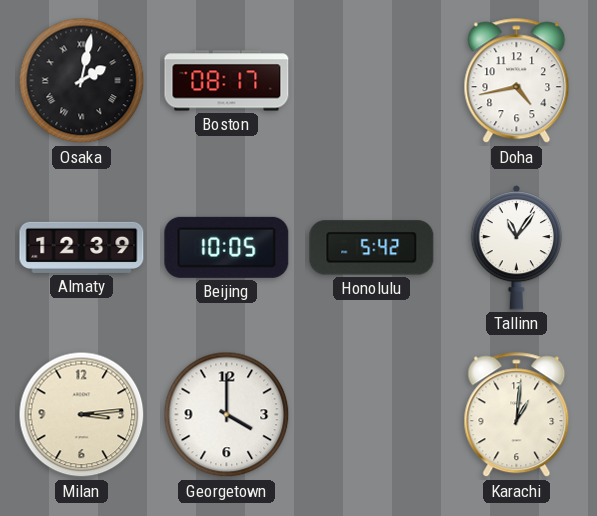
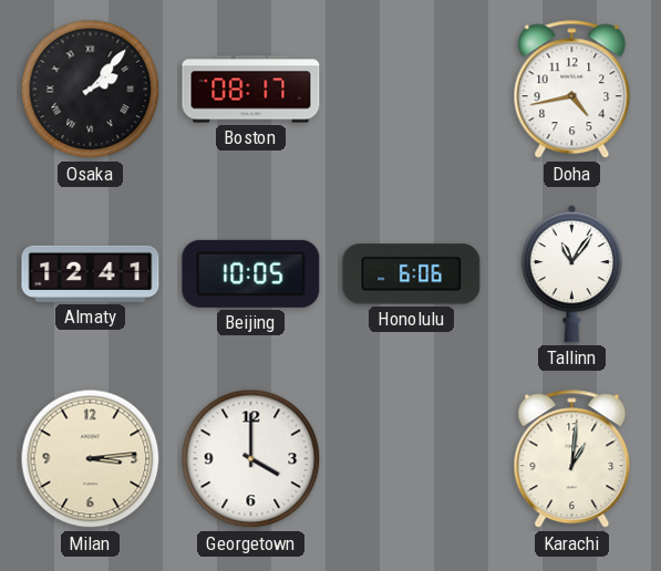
Osaka: 2:02 -> 2:07 (91, 90)
Almaty: 12:39 -> 12:41 (91, 273)
Honolulu: 5:42 -> 6:06 (412, 274)
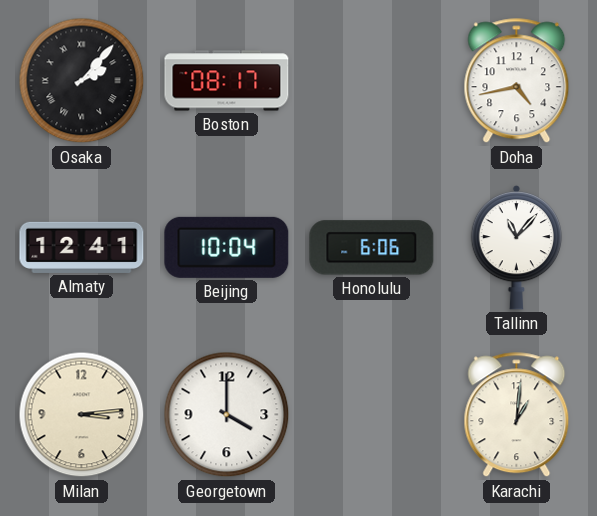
Beijing: 10:05 -> 10:04 (227, 247)
Tallinn: 11:06 -> 11:07 (517, 247)
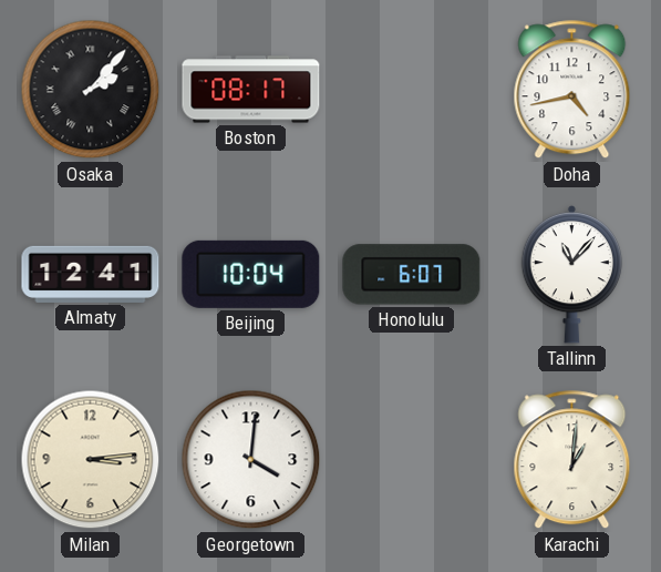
Honolulu: 6:06 -> 6:07 (412, 275)
Georgetown: 4:00 -> 4:01 (251, 460)
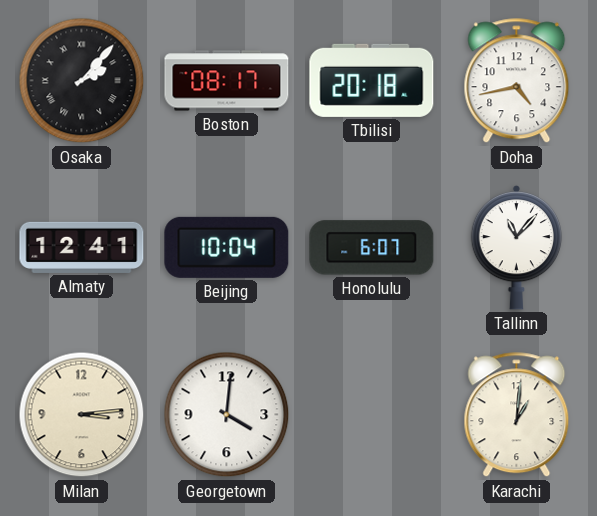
Tbilisi: none -> 20:18 (372, 80)
